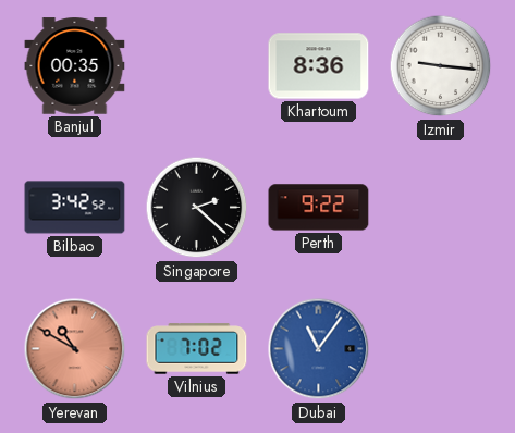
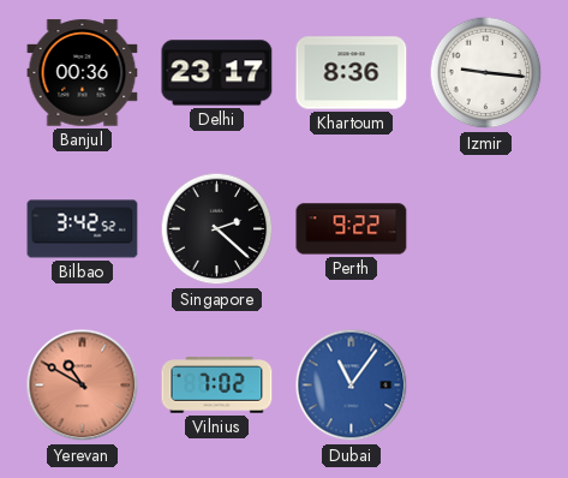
Banjul: 00:35 -> 00:36 (83, 73)
Delhi: none -> 23:17 (217, 73)
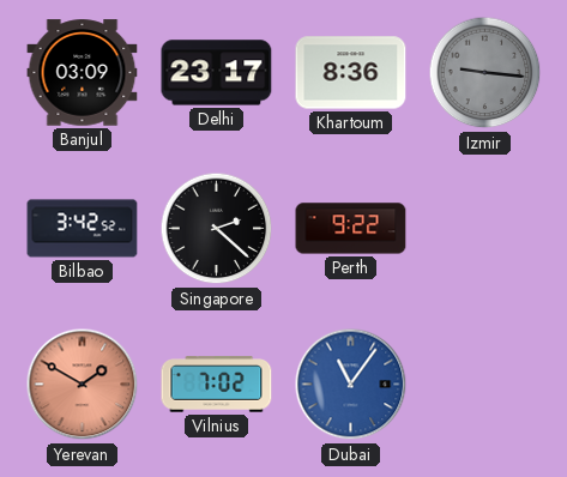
Banjul: 00:36 -> 03:09 (83, 73)
Izmir dial: white -> grey (485, 73)
Yerevan: 10:50 -> 1:50 (83, 385)
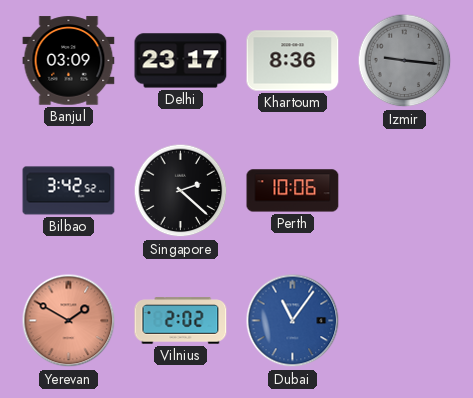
Perth: 9:22 -> 10:06 (293, 191)
Vilnius: 7:02 -> 2:02 (181, 321)
